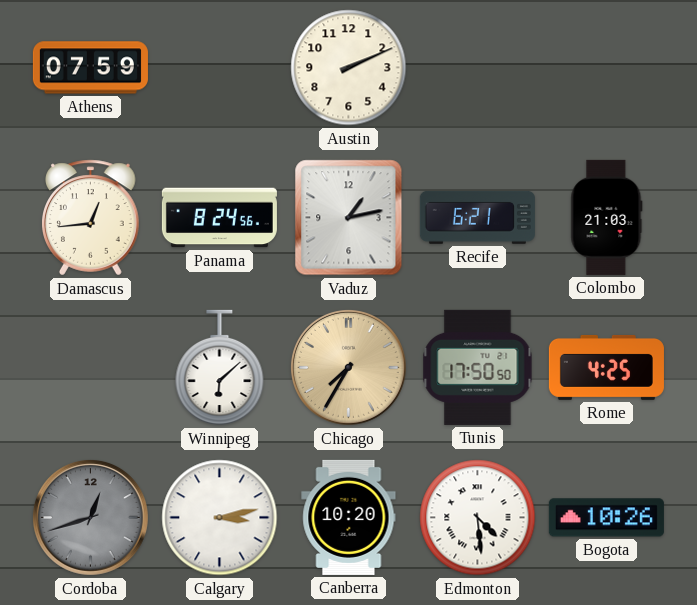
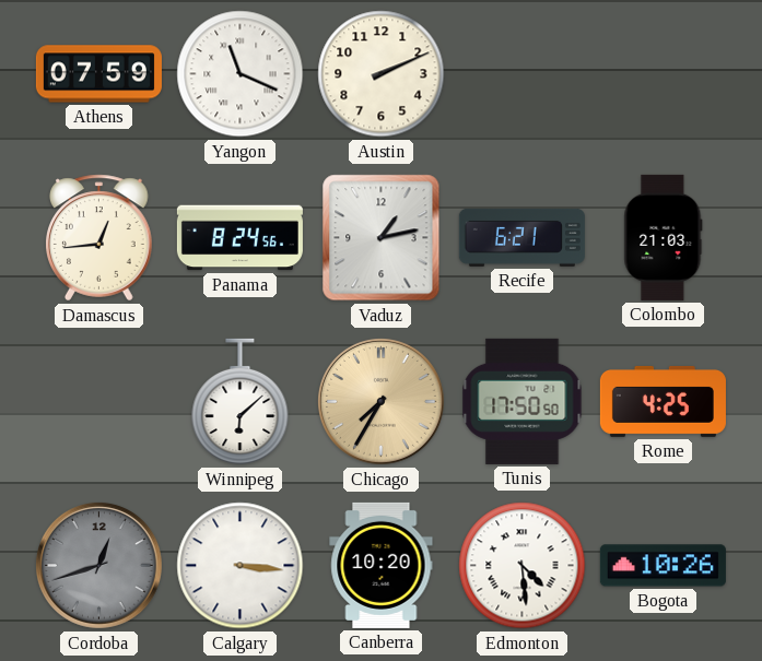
Yangon: none -> 11:19 (241, 74)
Calgary: 3:13 -> 3:16 (241, 566)
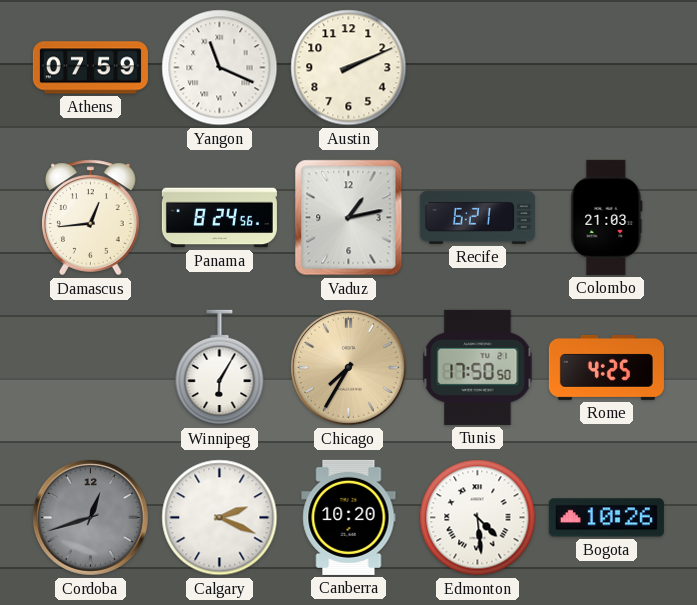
Winnipeg: 6:08 -> 6:05 (220, 368)
Calgary: 3:16 -> 2:19 (220, 518)
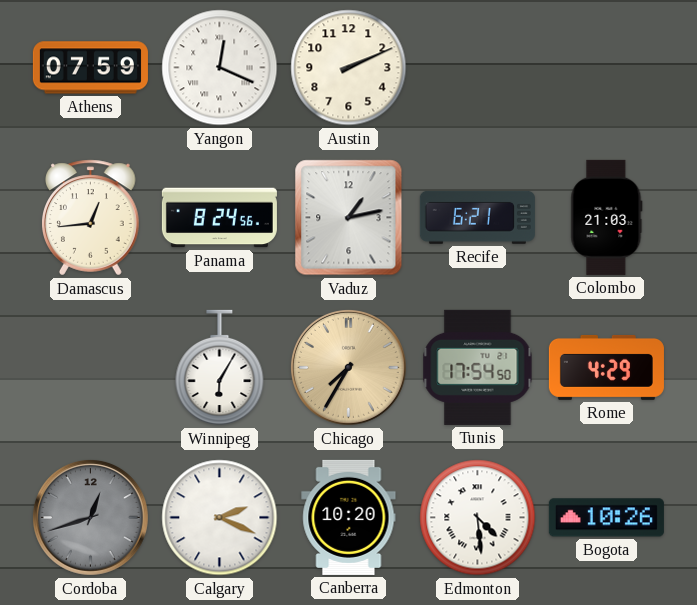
Yangon: 11:19 -> 12:19 (220, 68)
Tunis: 17:50 -> 17:54 (478, 367)
Rome: 4:25 -> 4:29 (606, 367)
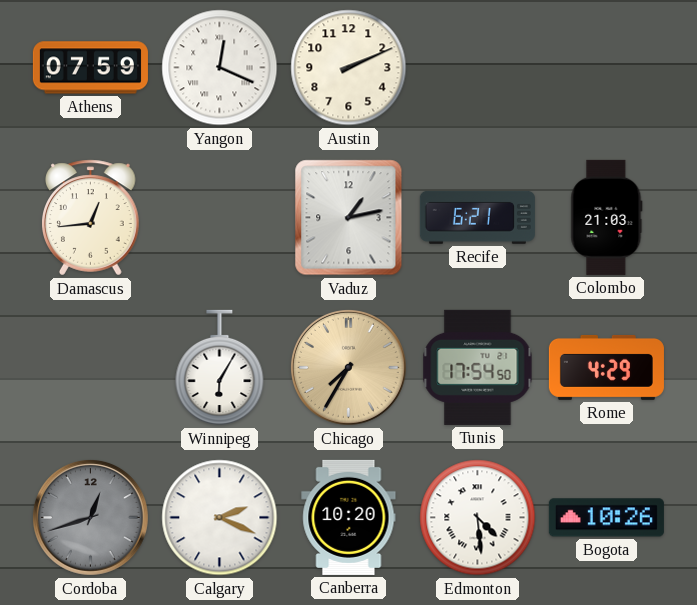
Panama: 8:24 -> none (219, 218)
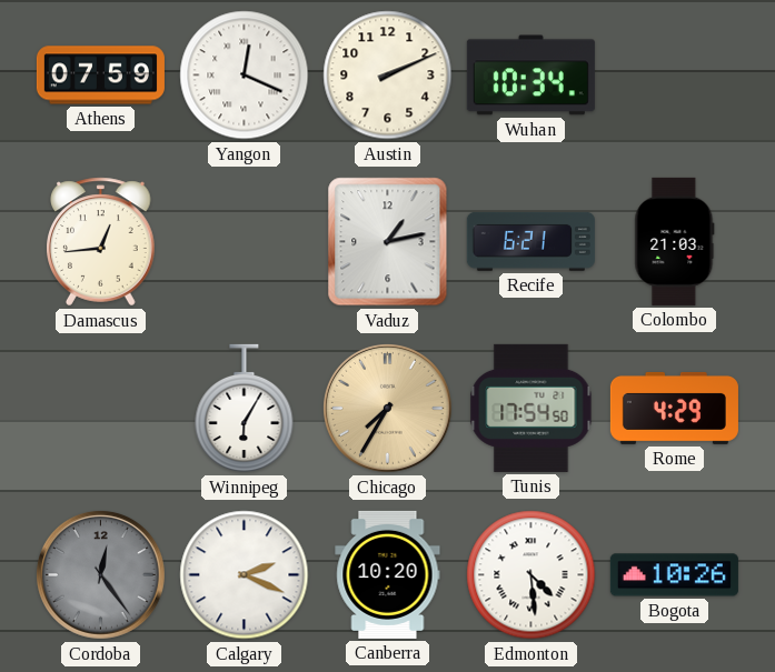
Wuhan: none -> 10:34 (530, 76)
Cordoba: 12:42 -> 12:24 (100, 574)
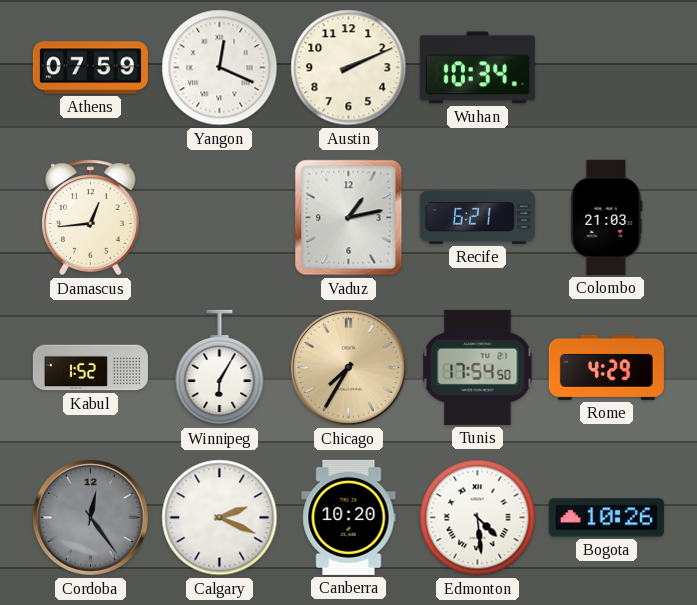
Kabul: none -> 1:52 (90, 368)
